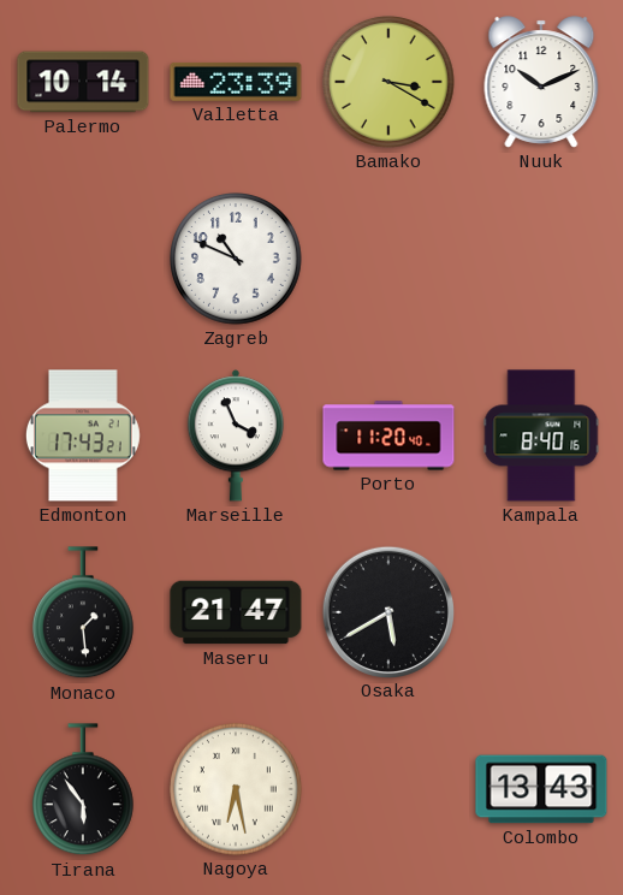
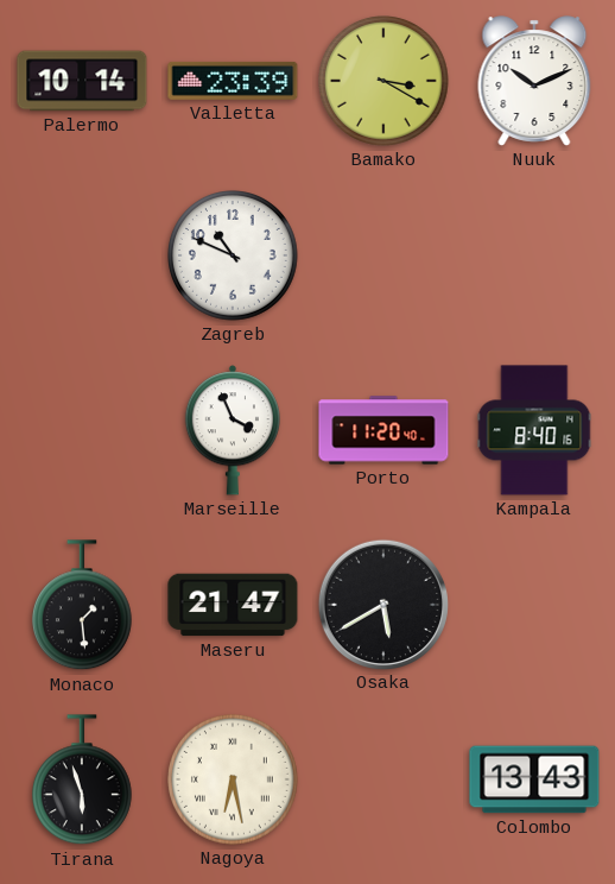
Edmonton: 17:43 -> none (83, 435)
Tirana: 5:54 -> 5:57 (82, 781)
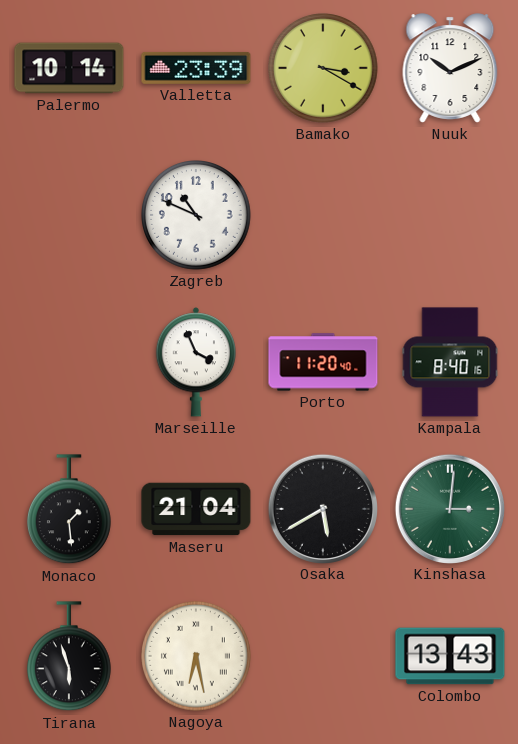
Maseru: 21:47 -> 21:04 (196, 509)
Kinshasa: none -> 3:01 (449, 508)
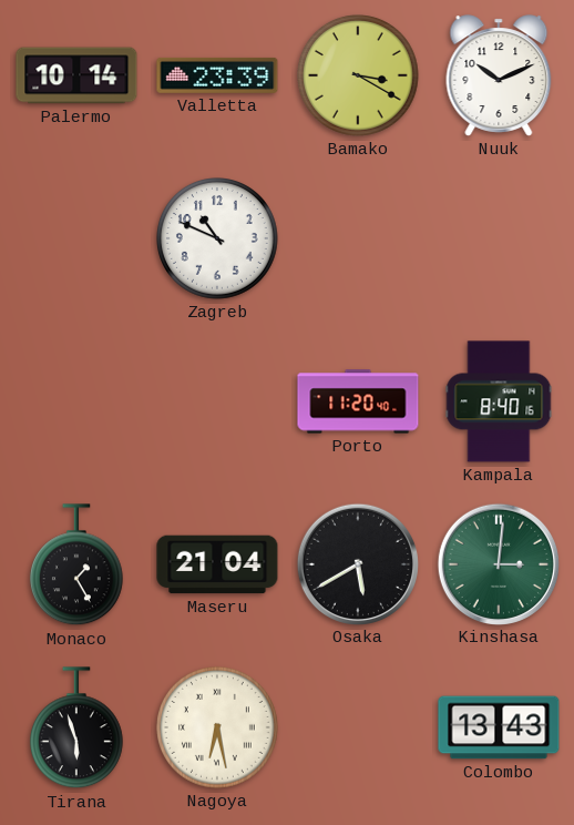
Marseille: 3:56 -> none (195, 362)
Monaco: 1:29 -> 1:25 (76, 566)
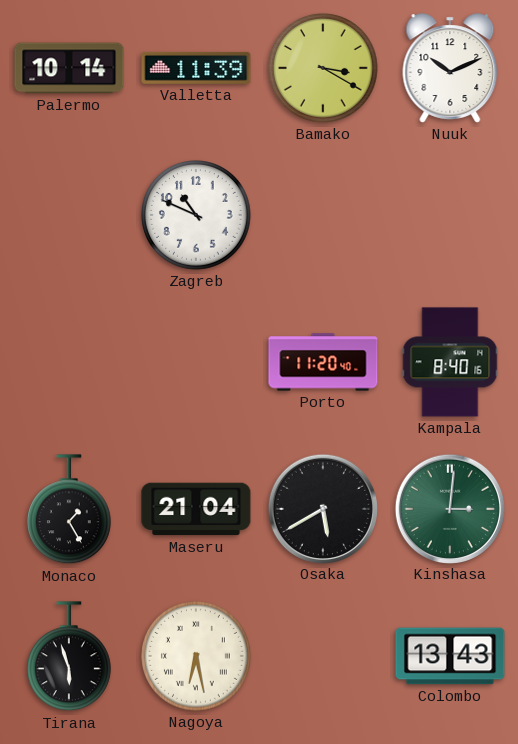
Valletta: 23:39 -> 11:39 (196, 68)
